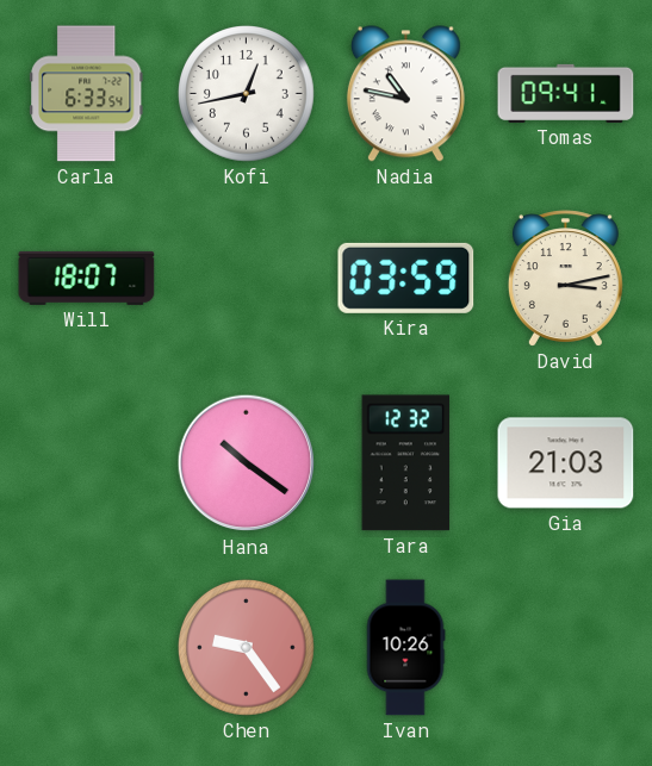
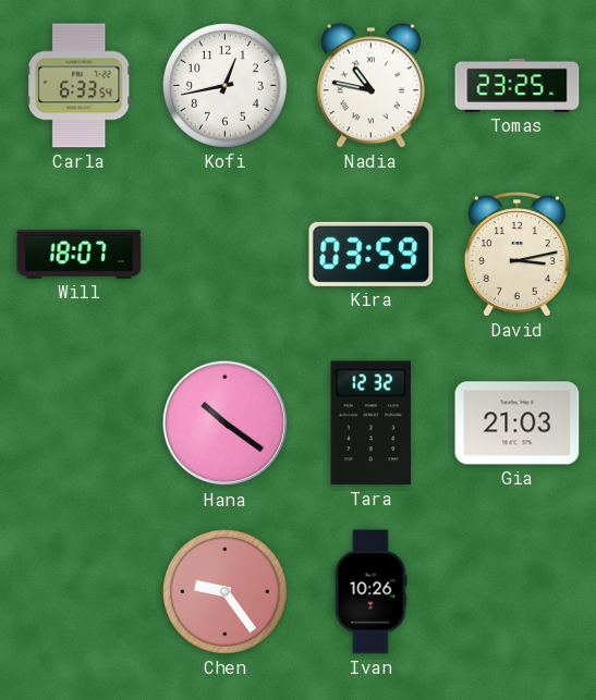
Tomas: 09:41 -> 23:25 (518, 85)
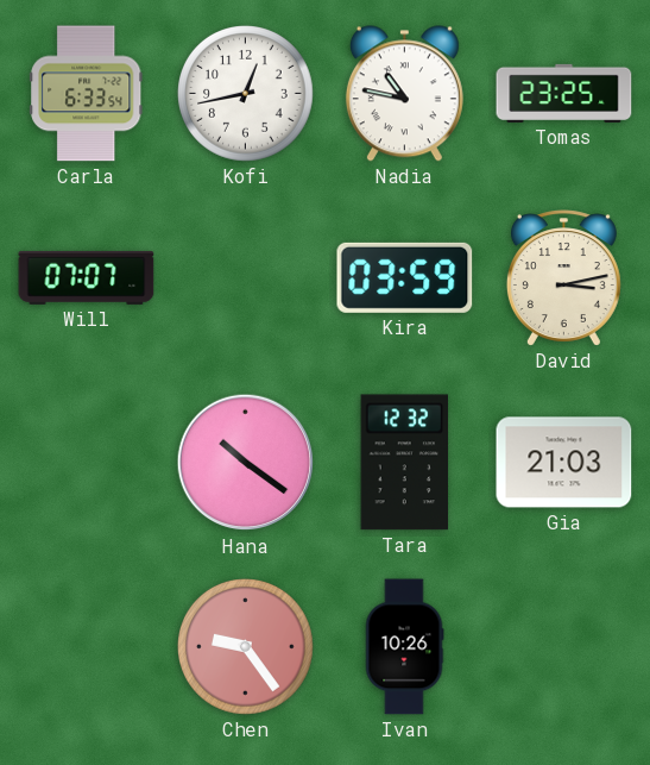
Will: 18:07 -> 07:07 (87, 277)
